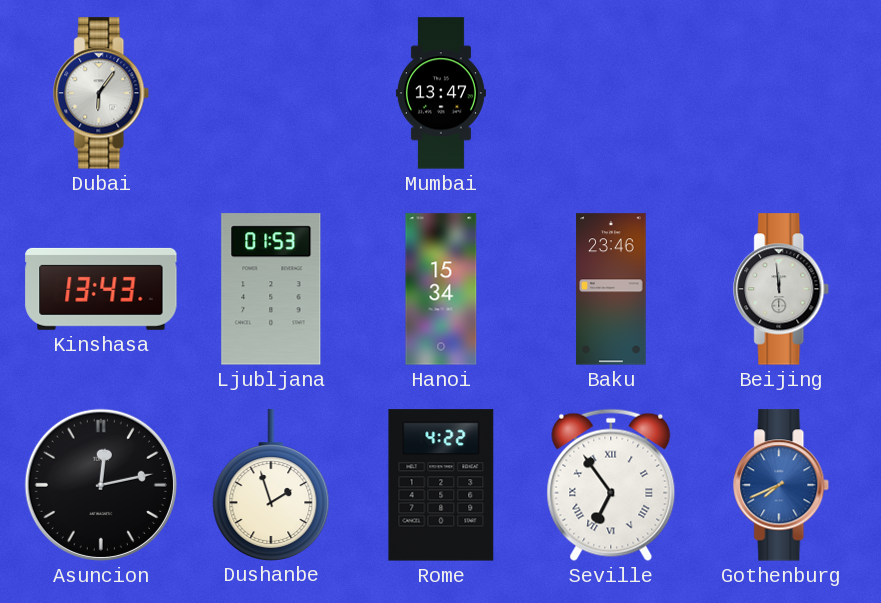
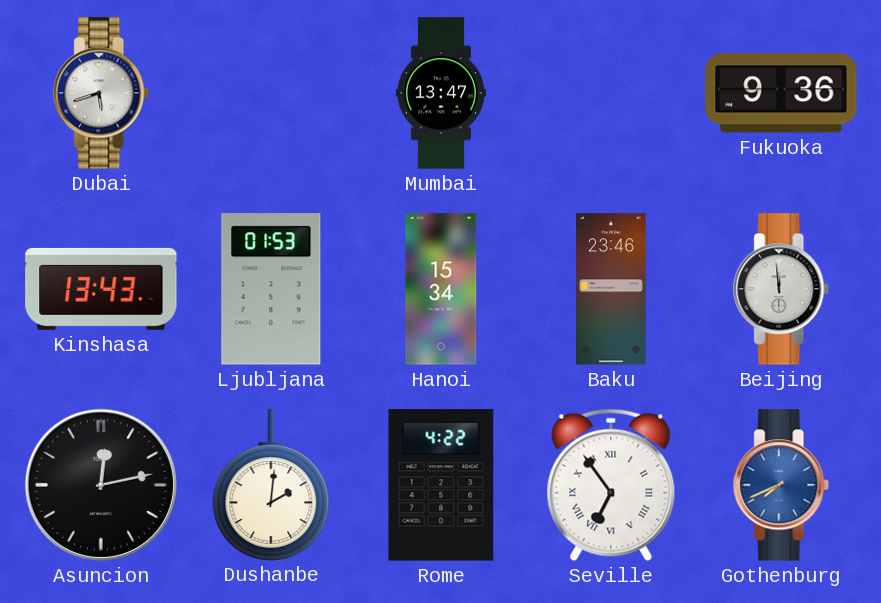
Dubai: 6:06 -> 5:42 (102, 93)
Fukuoka: none -> 9:36 (781, 93)
Dushanbe: 1:57 -> 2:01 (271, 485)
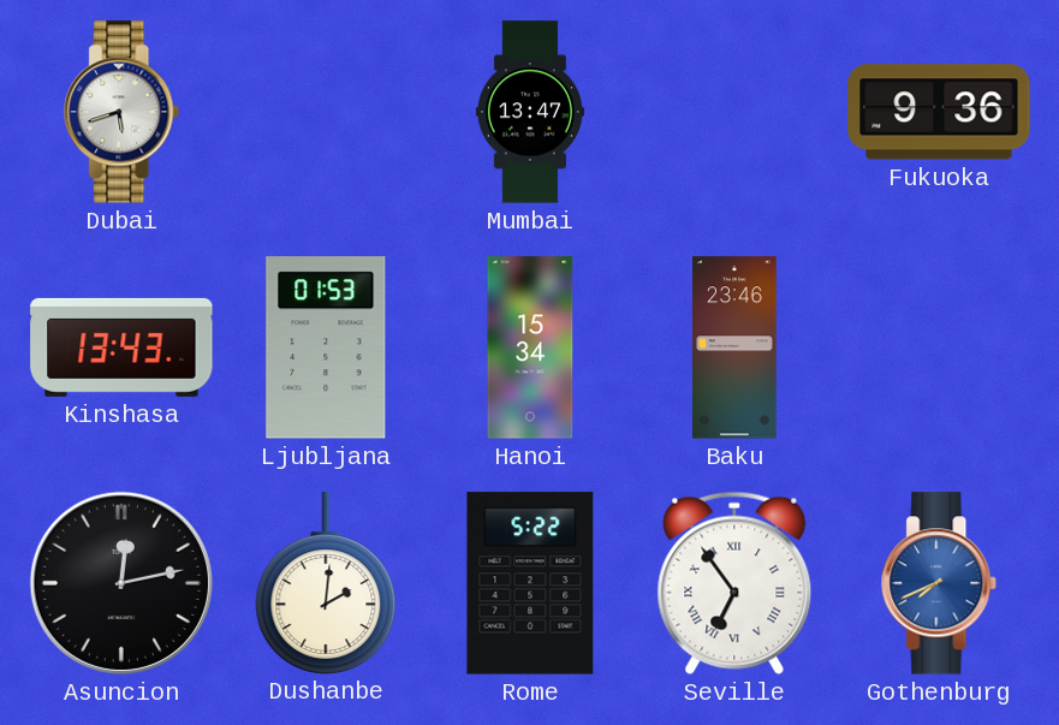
Beijing: 11:59 -> none (782, 289)
Rome: 4:22 -> 5:22 (530, 583)
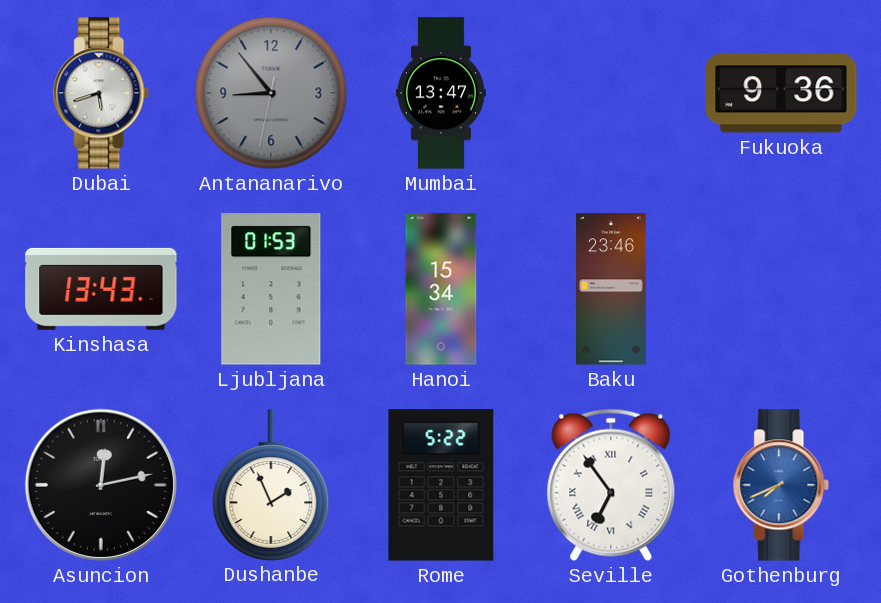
Antananarivo: none -> 8:53 (271, 93)
Dushanbe: 2:01 -> 1:56 (271, 485)
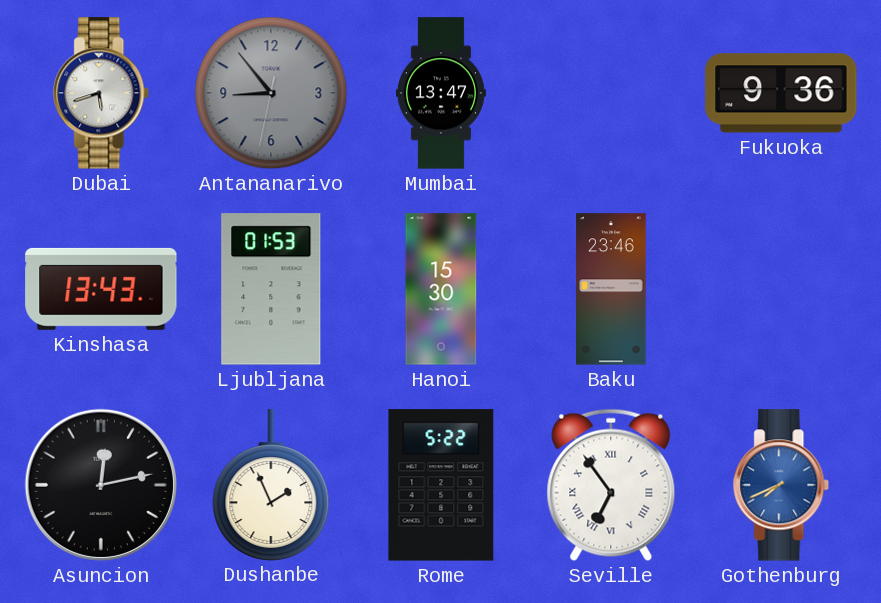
Hanoi: 15:34 -> 15:30 (441, 289)
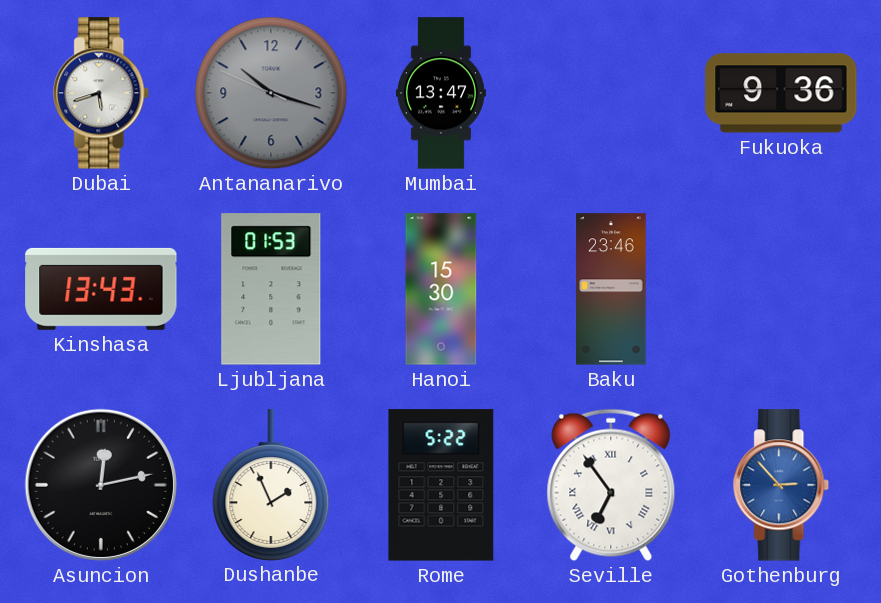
Antananarivo: 8:53 -> 10:17 (271, 93)
Gothenburg: 7:41 -> 2:53 (782, 485)
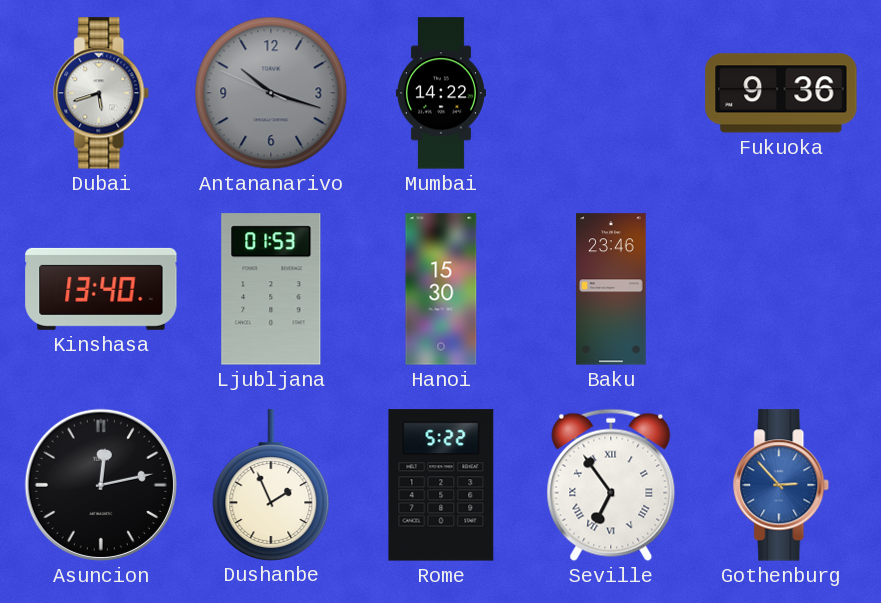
Mumbai: 13:47 -> 14:22 (441, 93)
Kinshasa: 13:43 -> 13:40 (101, 289)
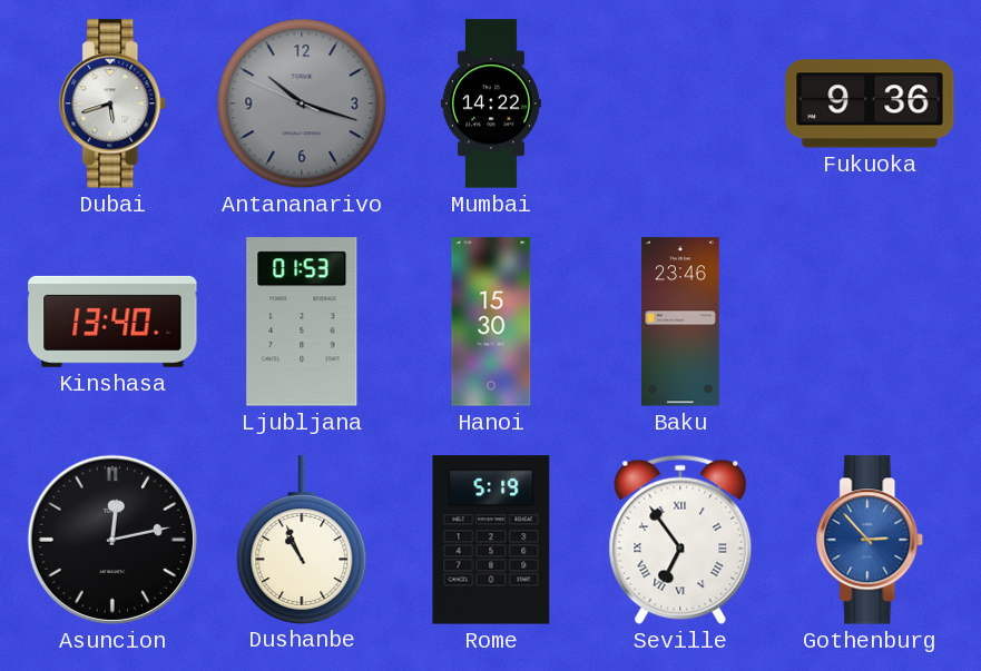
Dushanbe: 1:56 -> 10:56 (302, 540)
Rome: 5:22 -> 5:19 (491, 540)
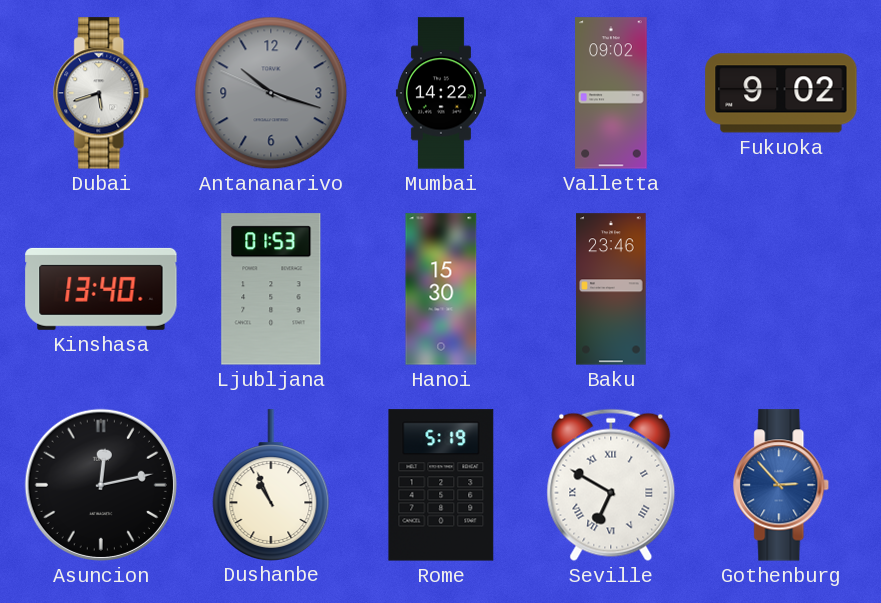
Valletta: none -> 09:02 (611, 93)
Fukuoka: 9:36 -> 9:02 (781, 93)
Seville: 6:54 -> 6:50 (611, 485)
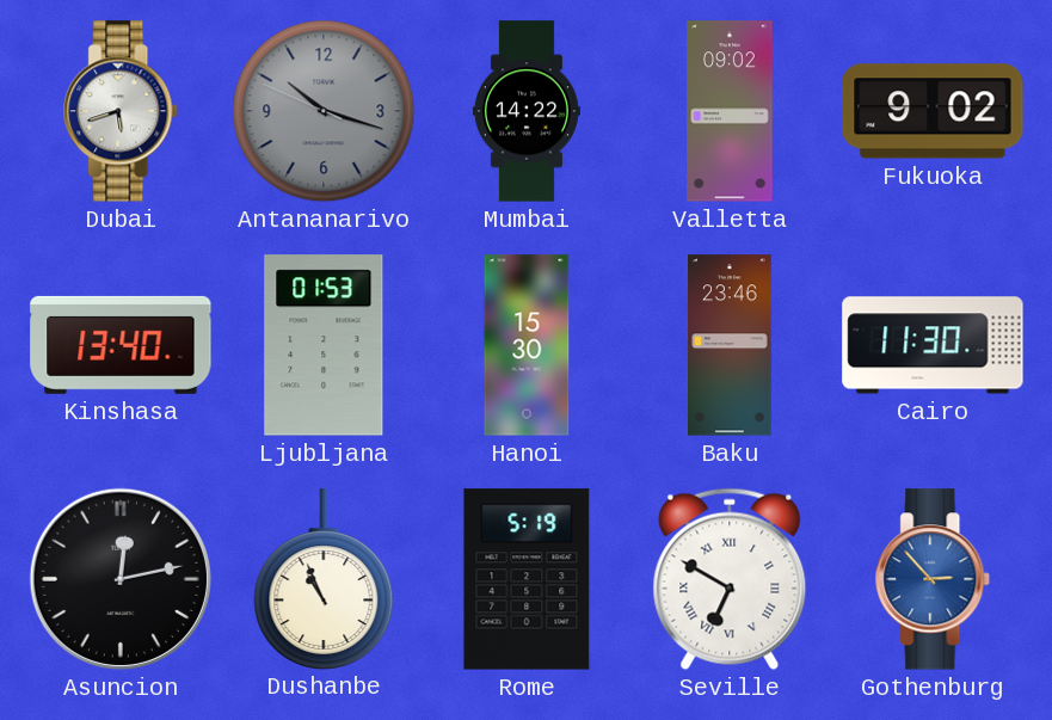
Cairo: none -> 11:30 (933, 345)
